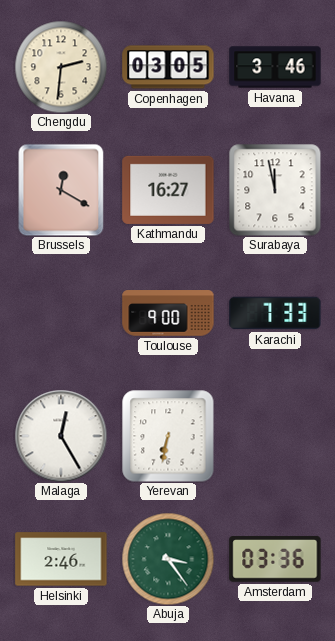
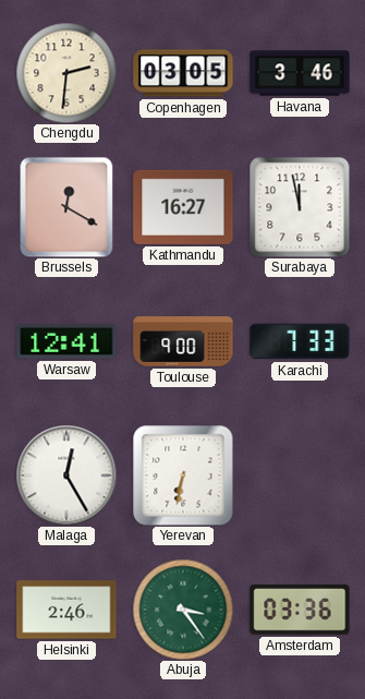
Warsaw: none -> 12:41 (66, 341)
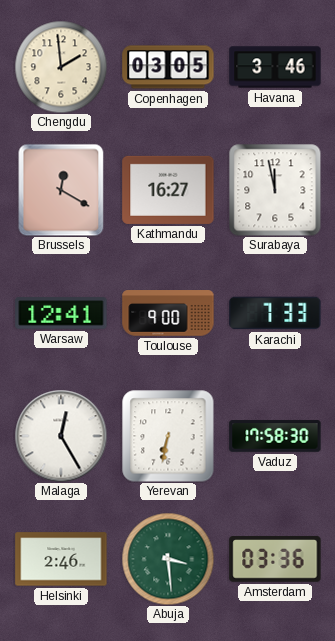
Chengdu: 2:31 -> 1:59 (61, 67)
Vaduz: none -> 17:58 (275, 436)
Abuja: 3:24 -> 3:29 (168, 559)
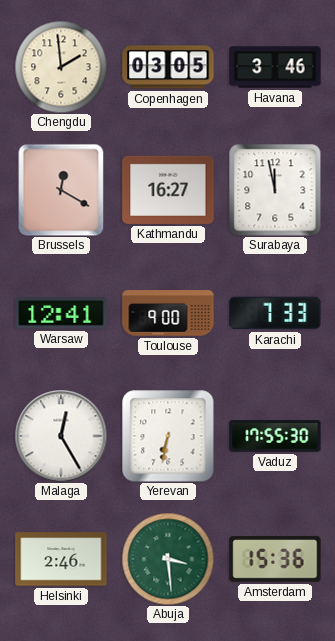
Vaduz: 17:58 -> 17:55 (275, 436)
Amsterdam: 03:36 -> 15:36 (275, 559)
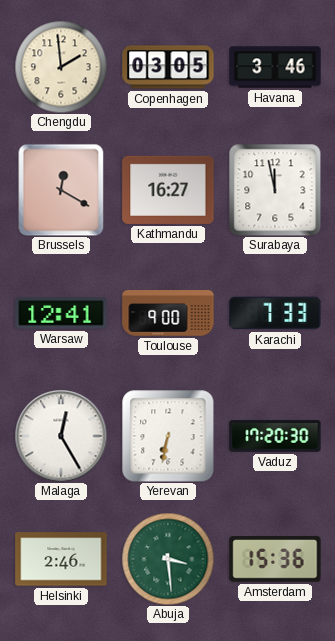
Vaduz: 17:55 -> 17:20 (275, 436)
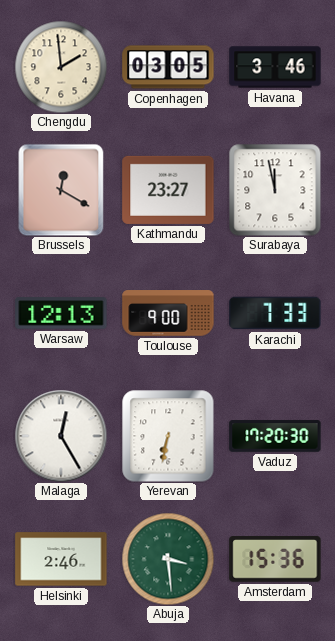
Kathmandu: 16:27 -> 23:27 (168, 190)
Warsaw: 12:41 -> 12:13 (61, 313)
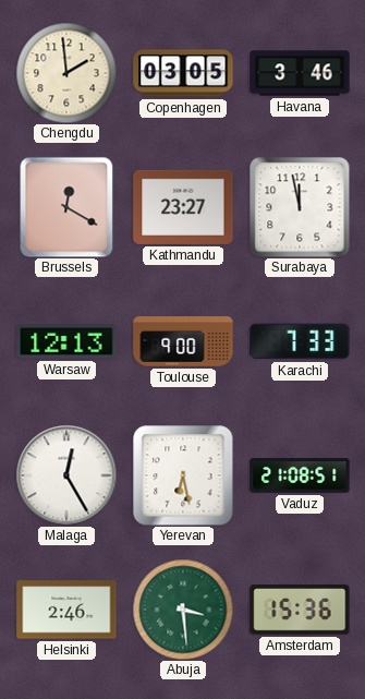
Yerevan: 6:32 -> 6:28 (183, 475)
Vaduz: 17:20 -> 21:08 (300, 475)
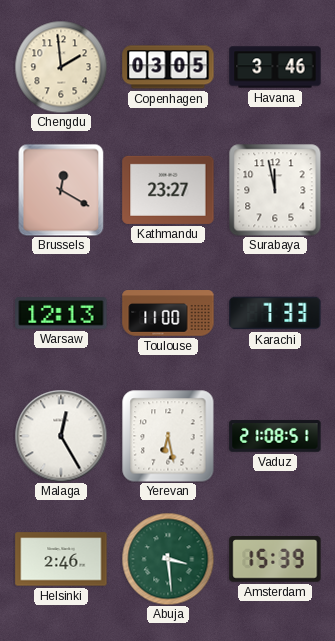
Toulouse: 9:00 -> 11:00 (168, 313)
Amsterdam: 15:36 -> 15:39 (275, 559)
